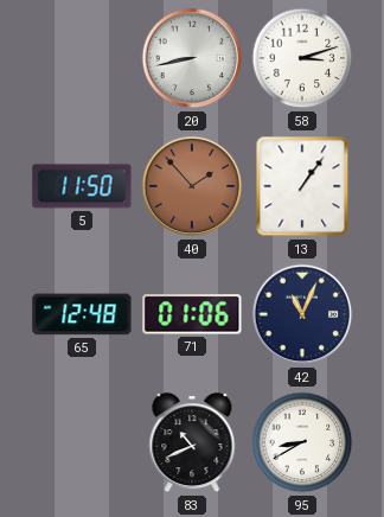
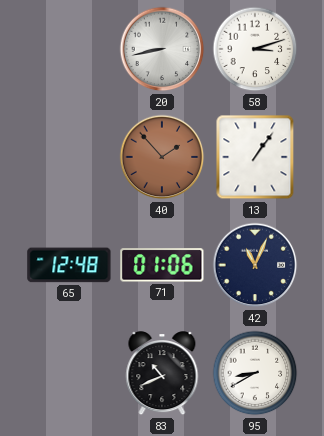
5: 11:50 -> none (82, 186)
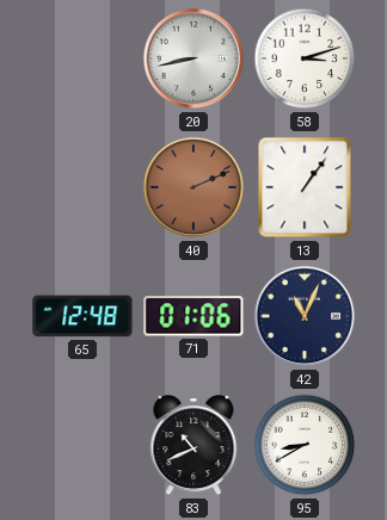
40: 1:53 -> 2:11 (193, 187)
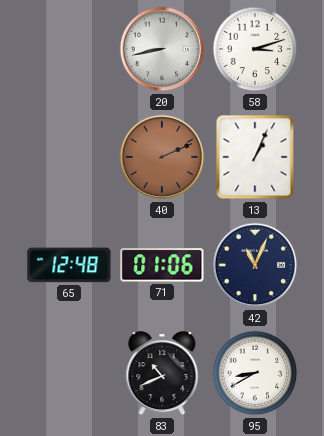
13: 1:06 -> 1:04 (255, 157)
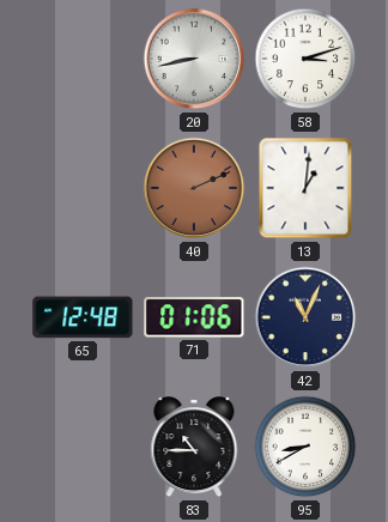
13: 1:04 -> 1:01 (305, 188)
83: 10:41 -> 10:45 (194, 448)
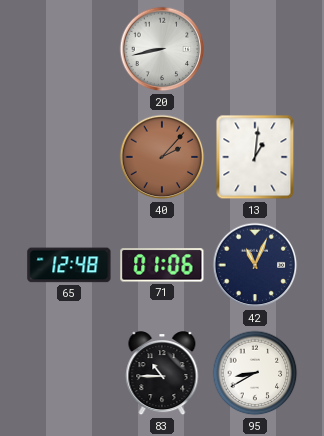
58: 3:12 -> none (305, 59)
40: 2:11 -> 2:07 (162, 157)
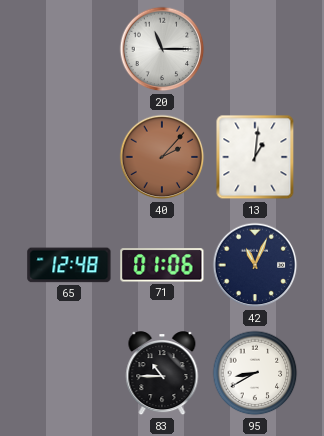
20: 8:43 -> 11:15 (162, 49)
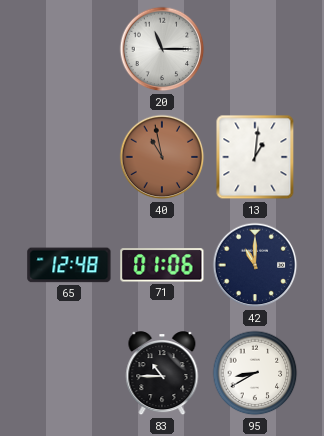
40: 2:07 -> 10:58 (162, 157)
42: 11:04 -> 11:00 (255, 265)
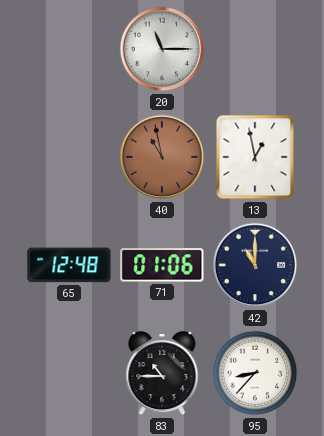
13: 1:01 -> 12:58 (255, 157)
95: 8:40 -> 8:37 (255, 373)
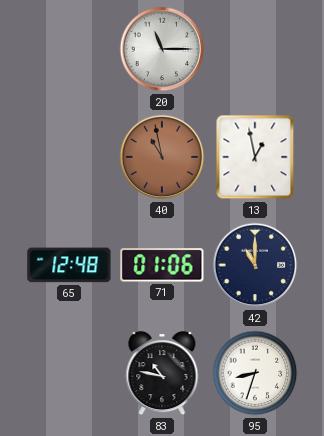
83: 10:45 -> 10:47 (162, 374)
95: 8:37 -> 8:33 (255, 373)
